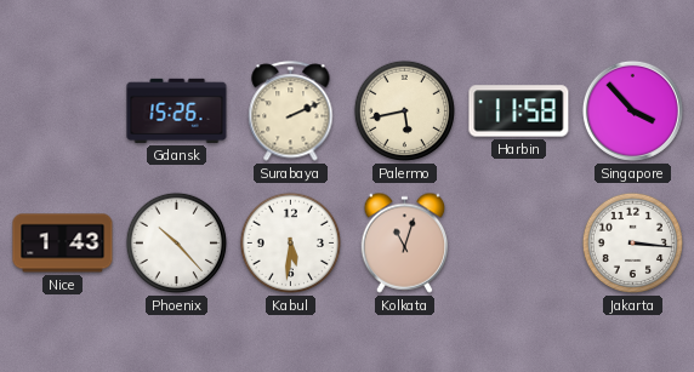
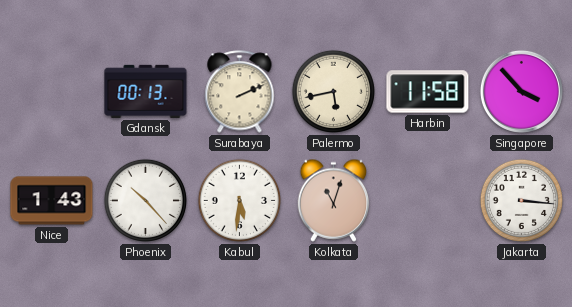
Gdansk: 15:26 -> 00:13 (146, 91)
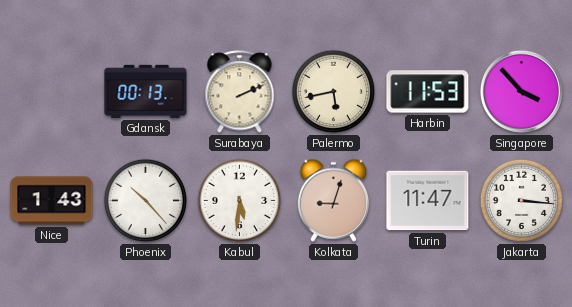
Harbin: 11:58 -> 11:53 (428, 92)
Kolkata: 11:03 -> 9:03 (334, 200)
Turin: none -> 11:47 (428, 201)
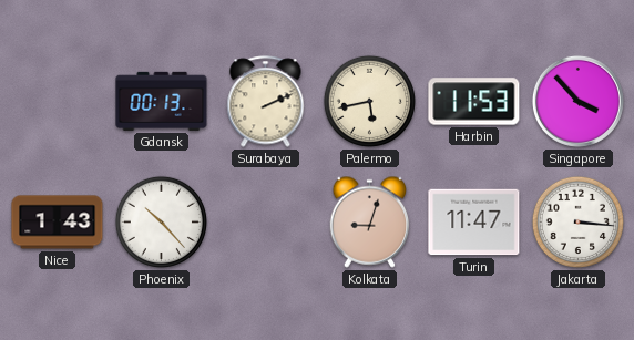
Kabul: 5:31 -> none (239, 200)
